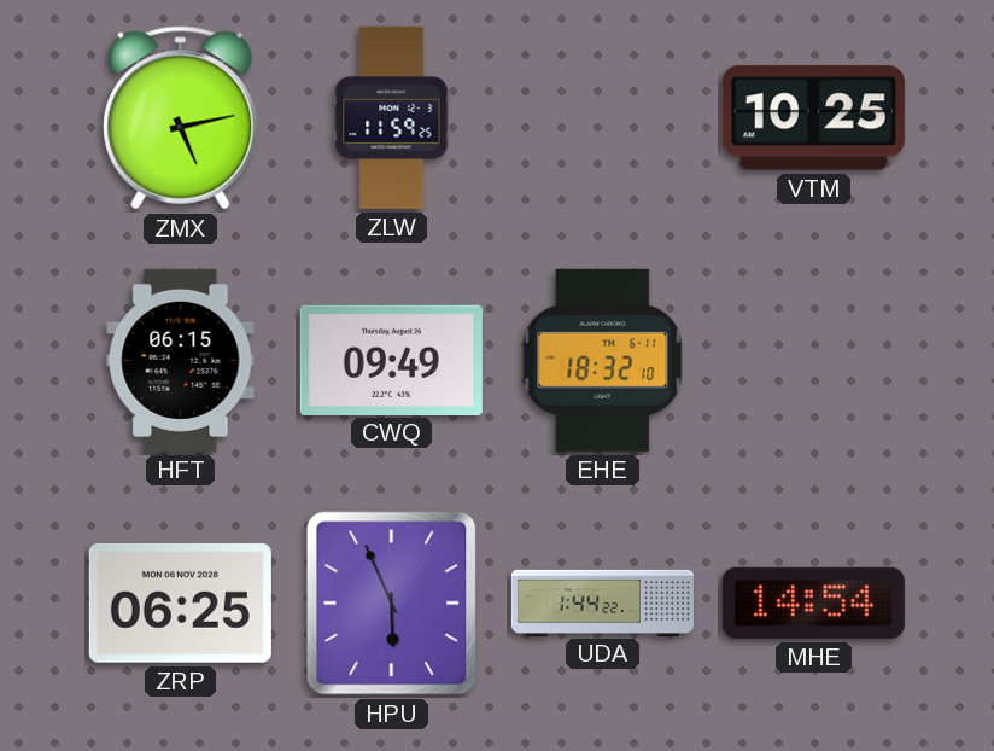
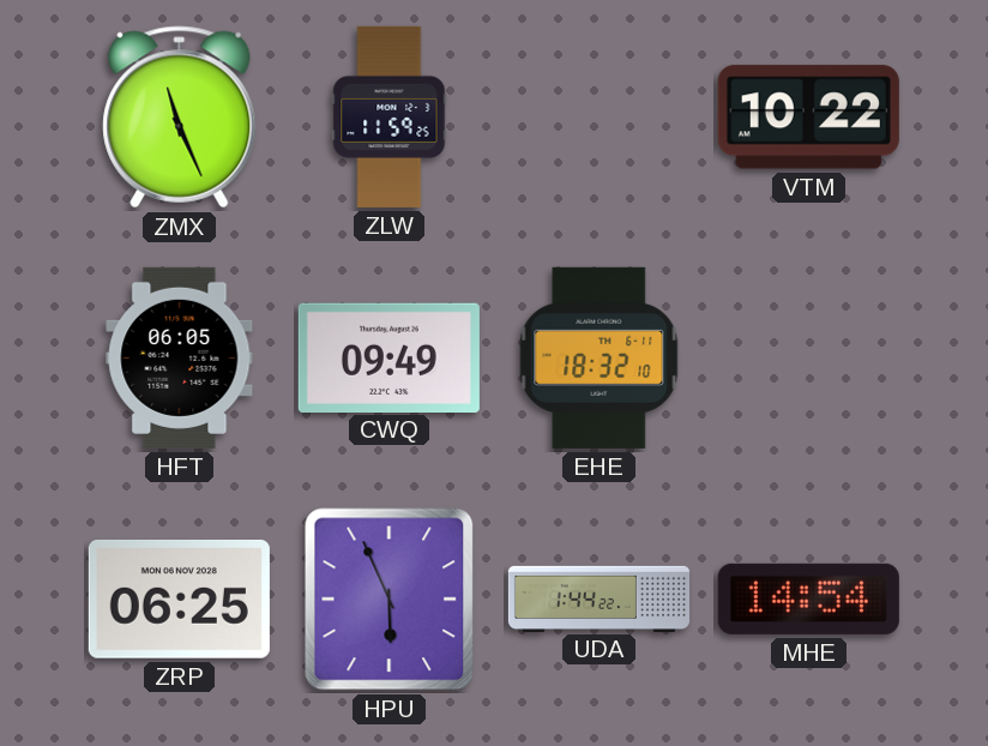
ZMX: 5:13 -> 11:26 (180, 118)
VTM: 10:25 -> 10:22 (808, 118)
HFT: 06:15 -> 06:05 (180, 357)
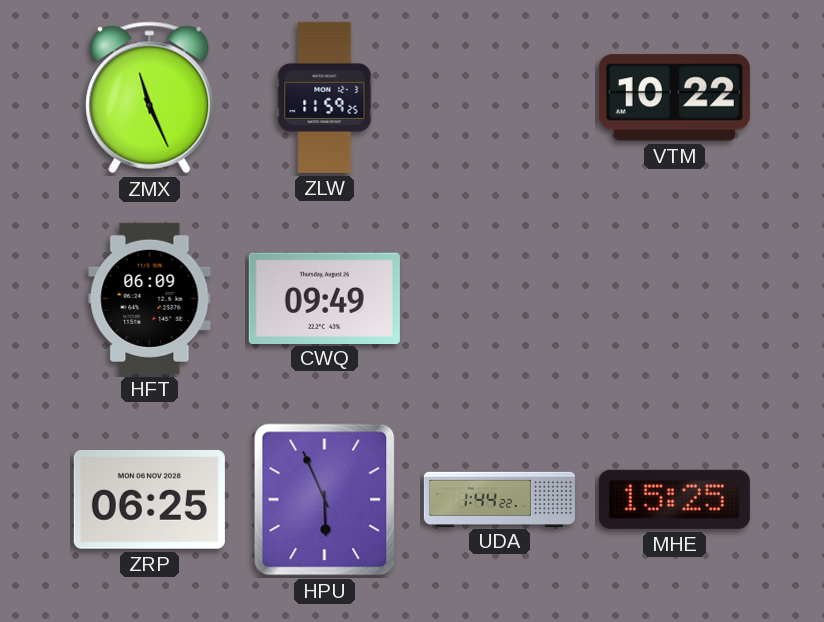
HFT: 06:05 -> 06:09 (150, 298)
EHE: 18:32 -> none (600, 357)
MHE: 14:54 -> 15:25 (674, 499)
